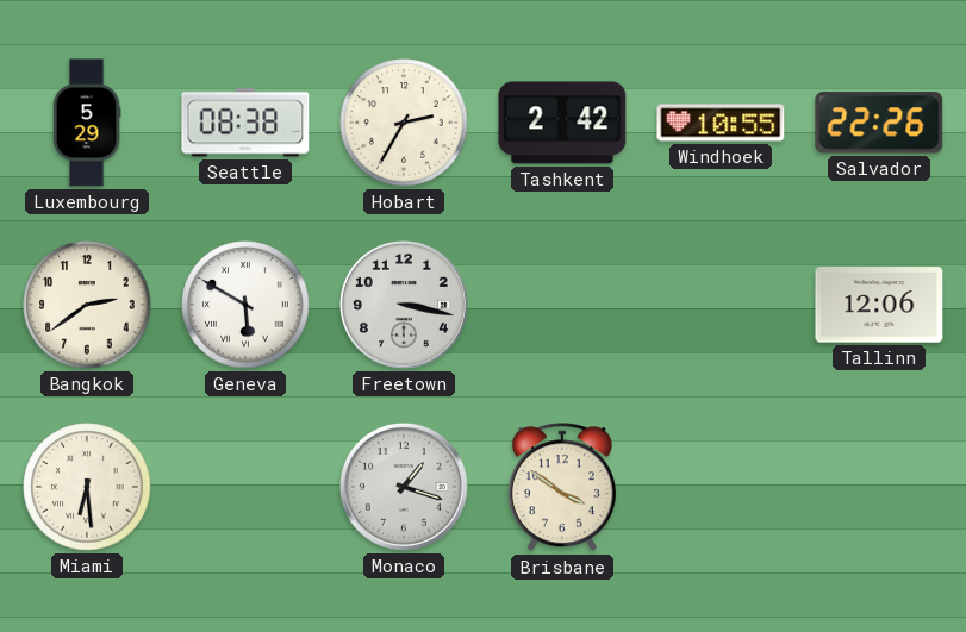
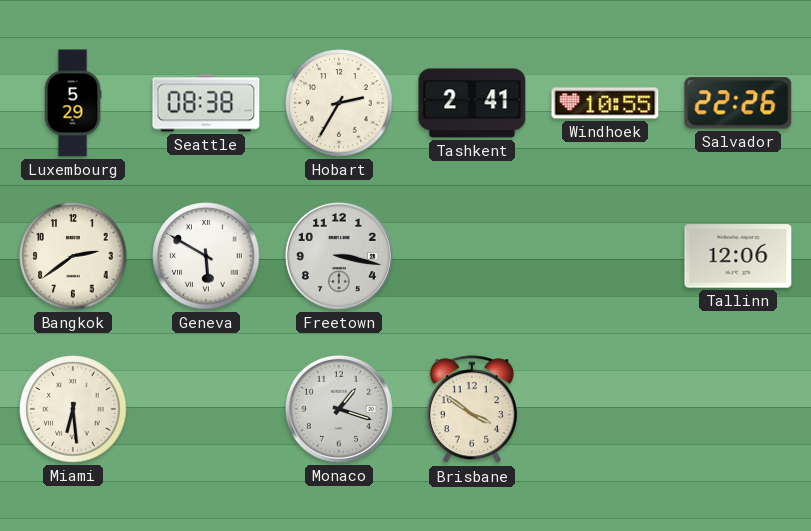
Tashkent: 2:42 -> 2:41 (472, 103)
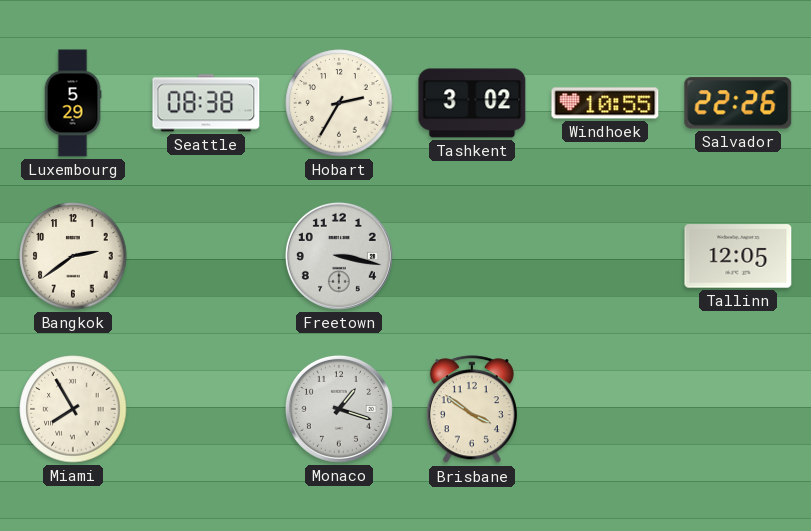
Tashkent: 2:41 -> 3:02 (472, 103)
Geneva: 5:50 -> none (206, 256)
Tallinn: 12:06 -> 12:05 (738, 256)
Miami: 6:29 -> 7:55 (73, 409)
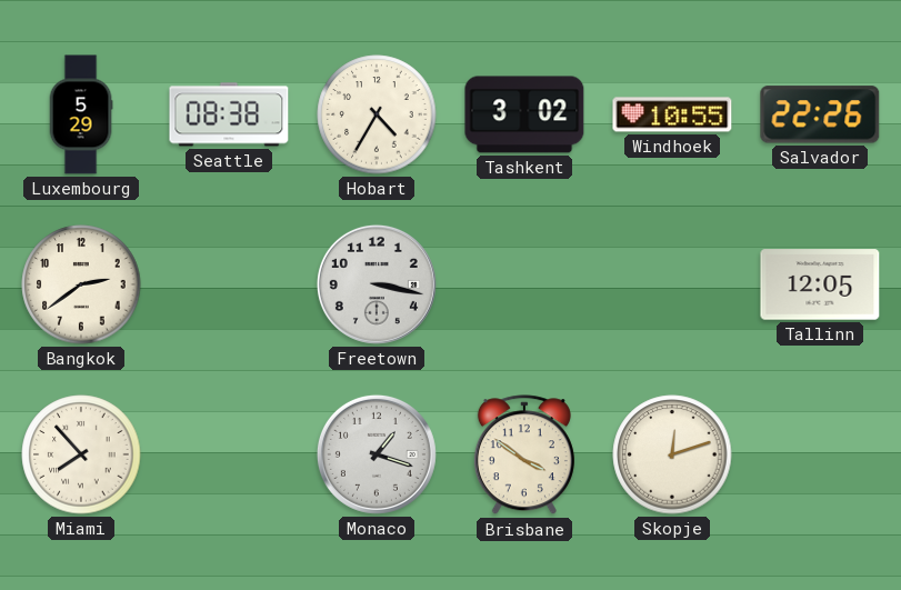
Hobart: 2:35 -> 4:35 (377, 114)
Miami: 7:55 -> 7:53 (81, 454)
Skopje: none -> 12:12 (672, 454)
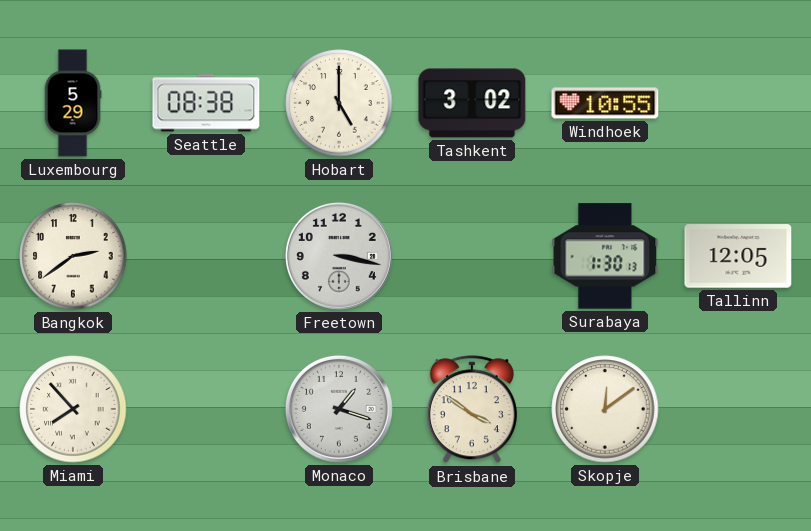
Hobart: 4:35 -> 5:00 (339, 103)
Salvador: 22:26 -> none (820, 114)
Surabaya: none -> 1:30 (605, 256)
Skopje: 12:12 -> 12:09 (605, 409)
